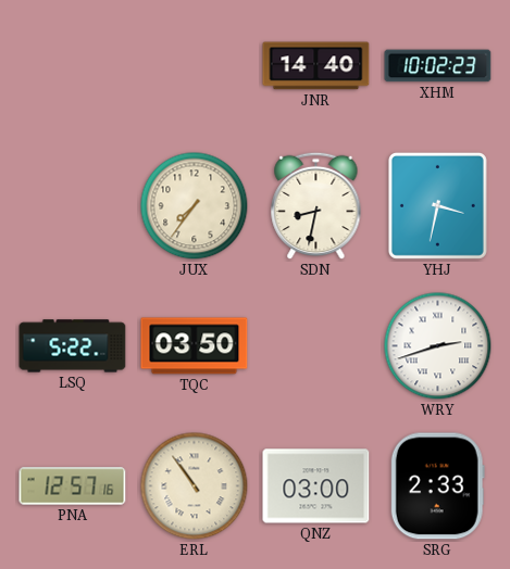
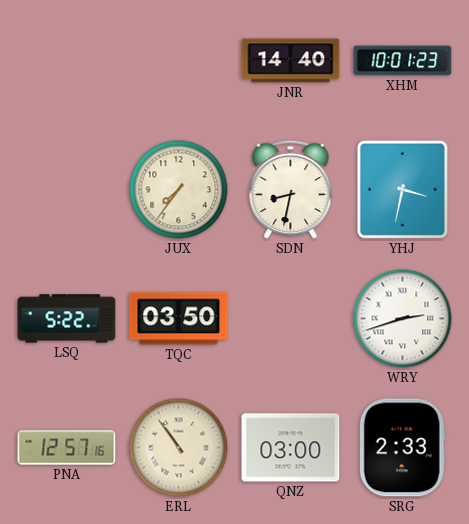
XHM: 10:02 -> 10:01 (403, 61)
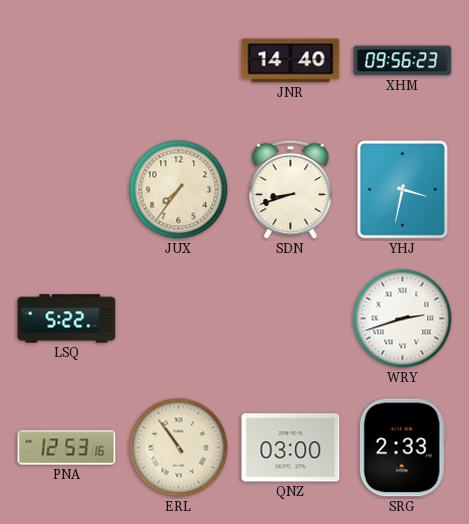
XHM: 10:01 -> 09:56 (403, 61)
SDN: 8:32 -> 8:42 (291, 190)
TQC: 03:50 -> none (179, 319)
PNA: 12:57 -> 12:53 (67, 448)
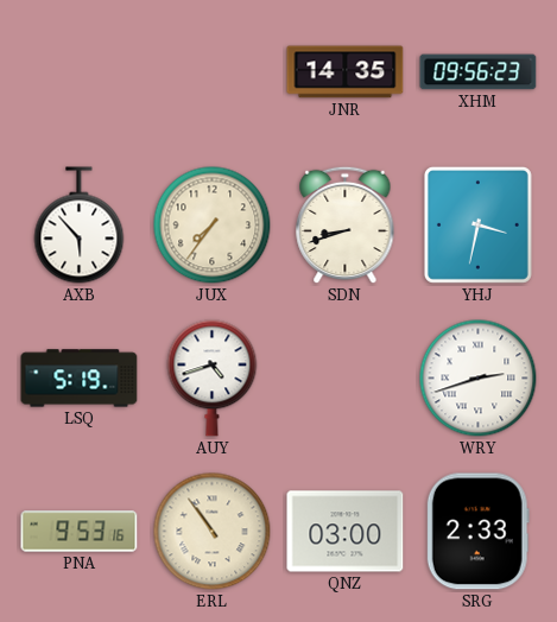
JNR: 14:40 -> 14:35 (346, 72)
AXB: none -> 5:53 (80, 226)
LSQ: 5:22 -> 5:19 (80, 379)
AUY: none -> 4:42 (213, 379)
PNA: 12:53 -> 9:53 (80, 532)
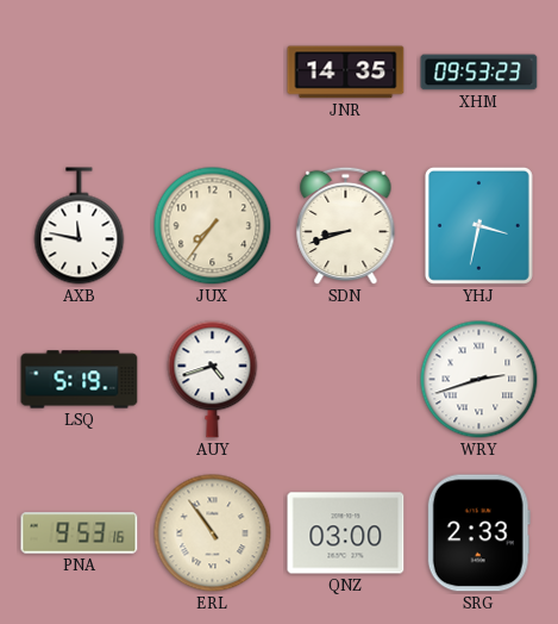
XHM: 09:56 -> 09:53 (479, 73)
AXB: 5:53 -> 11:47 (80, 226)
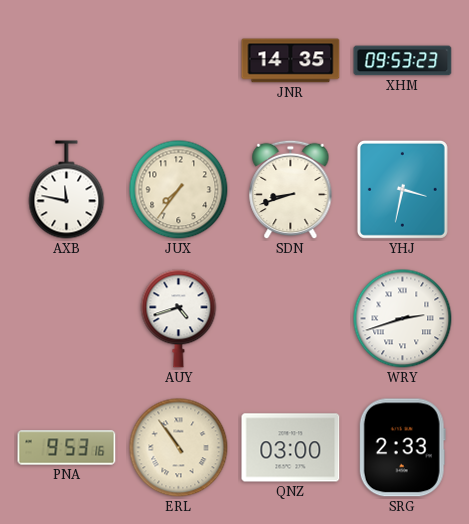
LSQ: 5:19 -> none (80, 380)
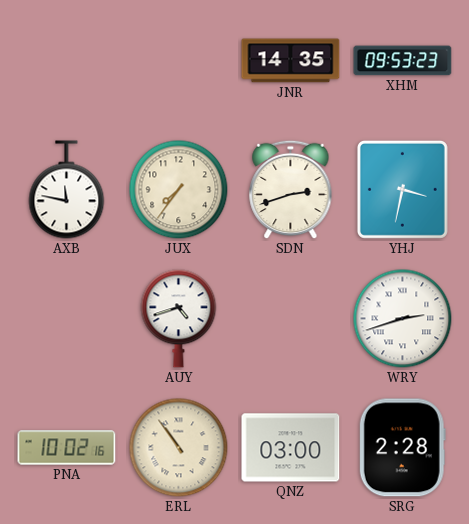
SDN: 8:42 -> 2:42 (291, 190)
PNA: 9:53 -> 10:02 (67, 448)
SRG: 2:33 -> 2:28 (402, 448)
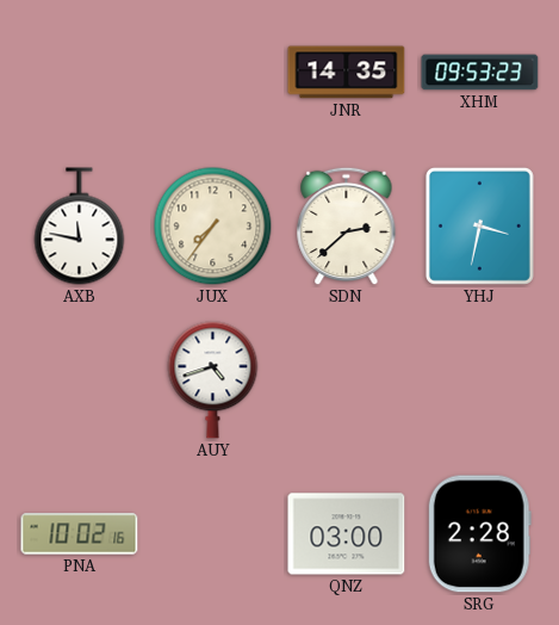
SDN: 2:42 -> 2:38 (347, 227)
WRY: 2:42 -> none (403, 319)
ERL: 10:54 -> none (179, 448)
